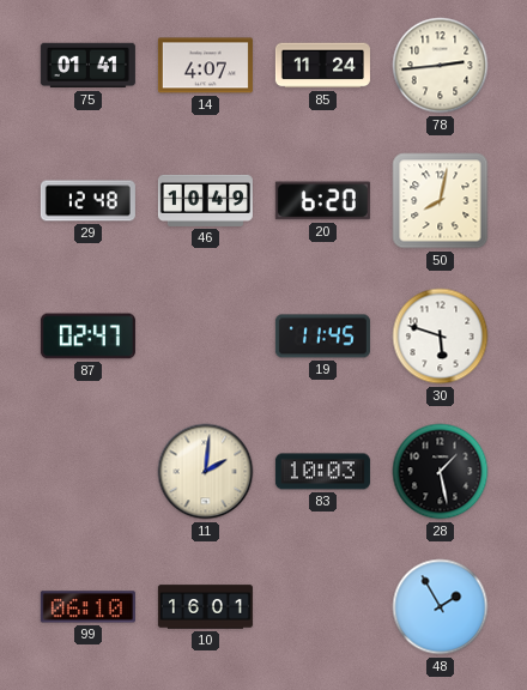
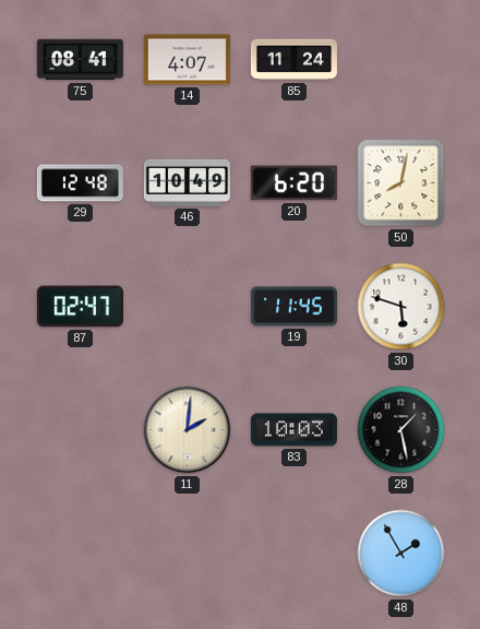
75: 01:41 -> 08:41 (80, 60)
78: 2:44 -> none (441, 66)
99: 06:10 -> none (87, 607)
10: 16:01 -> none (205, 607)
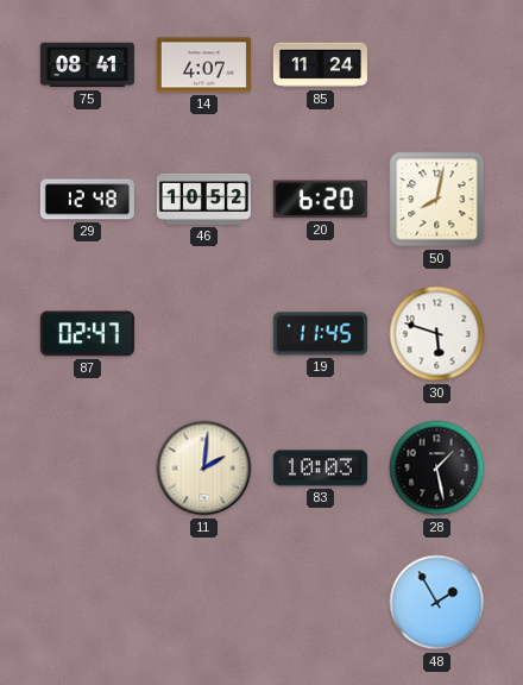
46: 10:49 -> 10:52 (203, 199)
